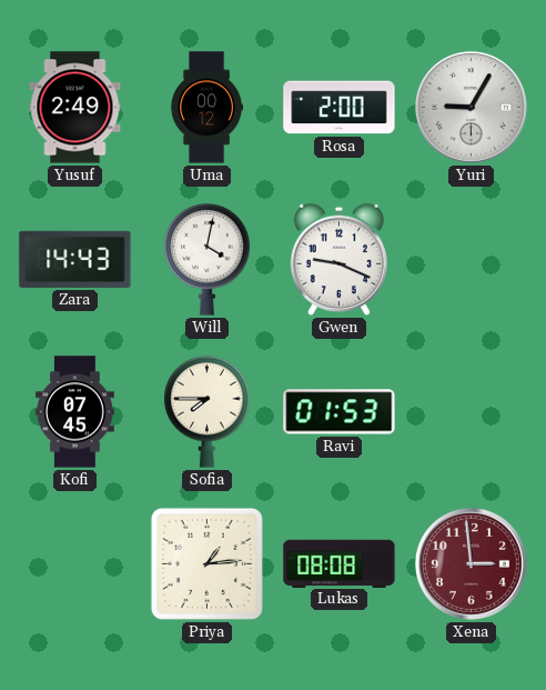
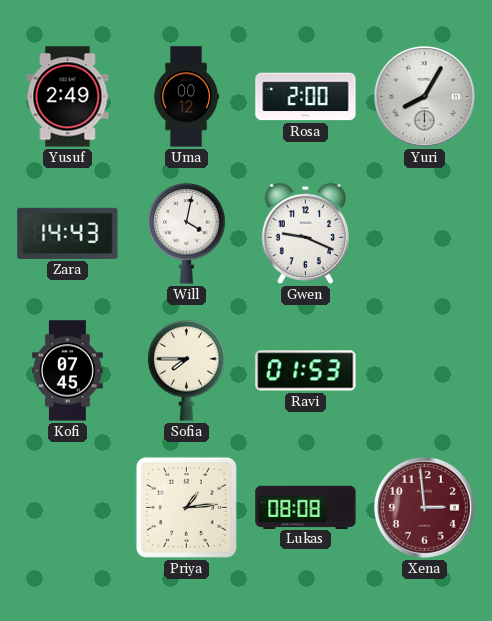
Yuri: 9:05 -> 8:05 (424, 96)
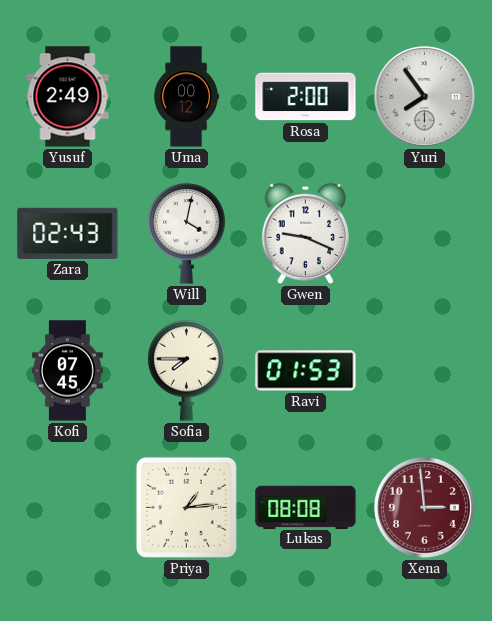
Yuri: 8:05 -> 7:54 (424, 96)
Zara: 14:43 -> 02:43 (68, 233)
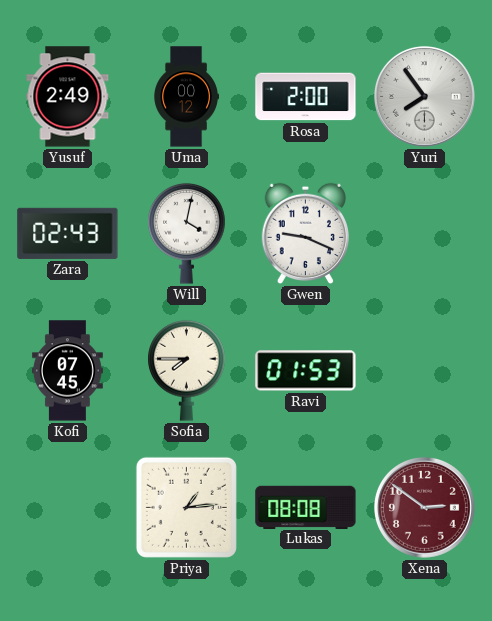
Xena: 2:59 -> 2:51 (424, 507)
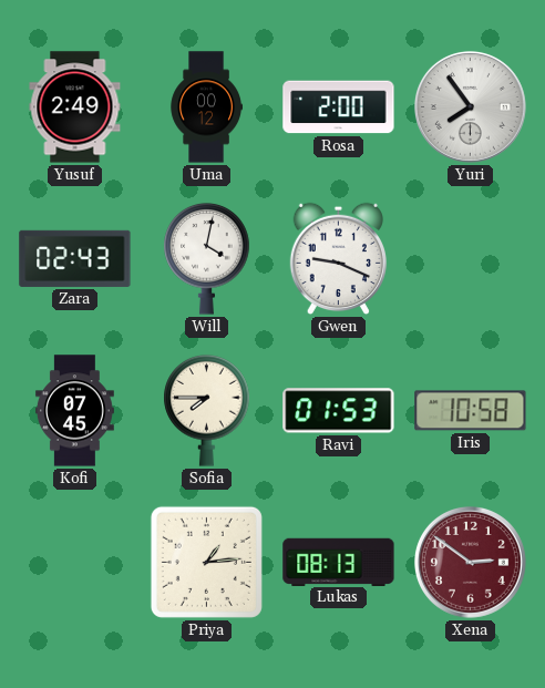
Iris: none -> 10:58 (471, 411)
Lukas: 08:08 -> 08:13 (339, 562)
